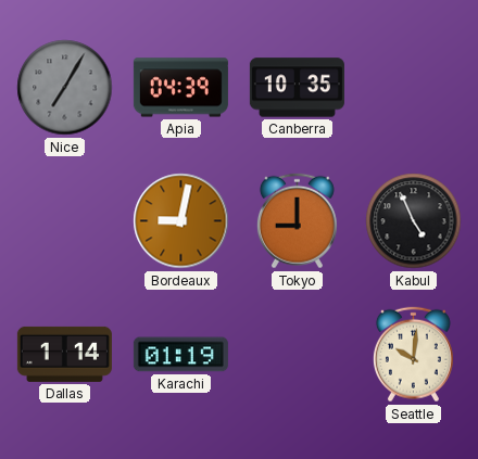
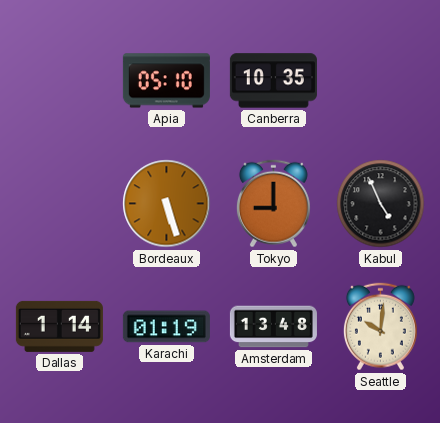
Nice: 7:05 -> none (65, 88)
Apia: 04:39 -> 05:10 (166, 81)
Bordeaux: 9:02 -> 5:27 (167, 204)
Amsterdam: none -> 13:48 (273, 327)
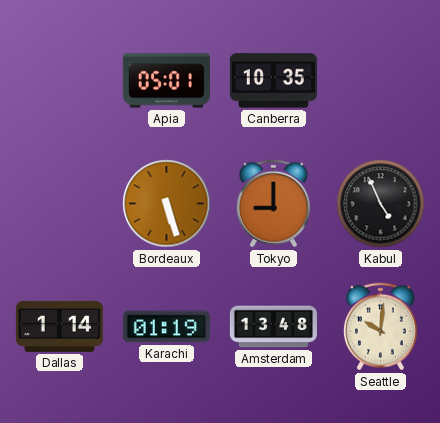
Apia: 05:10 -> 05:01 (166, 81)
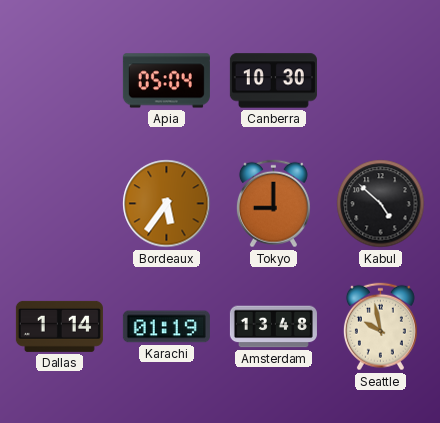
Apia: 05:01 -> 05:04 (166, 81)
Canberra: 10:35 -> 10:30 (273, 81)
Bordeaux: 5:27 -> 5:36 (167, 204)
Kabul: 4:56 -> 4:52 (381, 204)
Seattle: 10:01 -> 9:58 (380, 327)
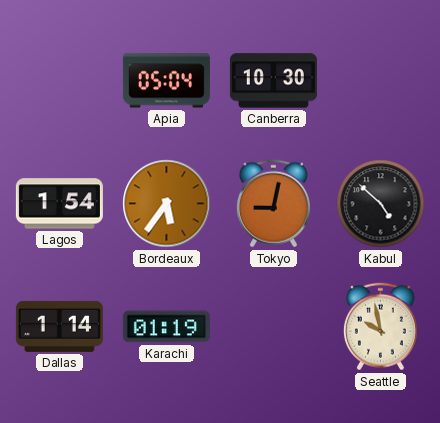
Lagos: none -> 1:54 (59, 204)
Tokyo: 9:00 -> 9:02 (273, 204)
Amsterdam: 13:48 -> none (273, 327)
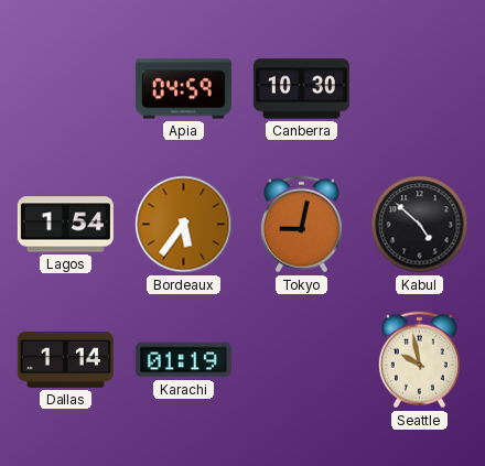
Apia: 05:04 -> 04:59 (183, 89)
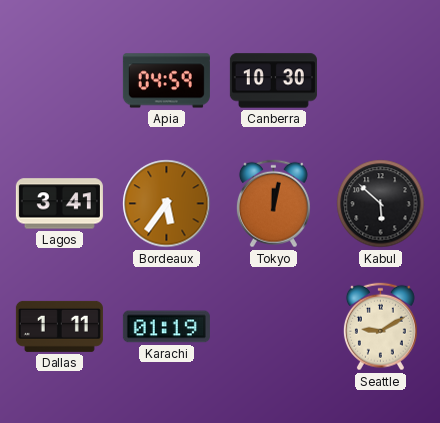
Lagos: 1:54 -> 3:41 (59, 204)
Tokyo: 9:02 -> 12:02 (273, 204)
Kabul: 4:52 -> 5:52 (381, 204)
Dallas: 1:14 -> 1:11 (59, 326)
Seattle: 9:58 -> 9:10 (380, 327)
